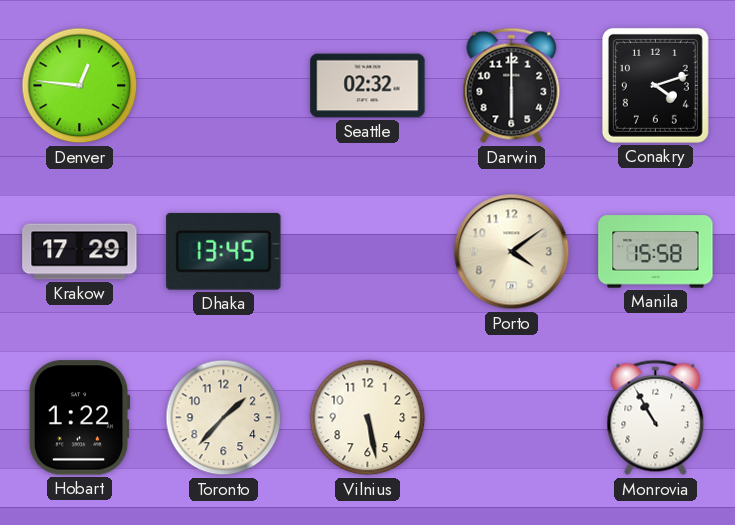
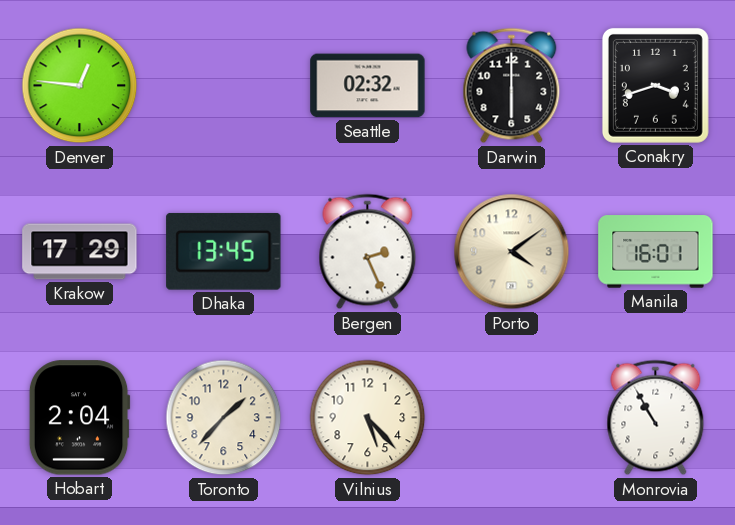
Conakry: 4:12 -> 3:42 (655, 85)
Bergen: none -> 2:26 (368, 252)
Manila: 15:58 -> 16:01 (656, 252)
Hobart: 1:22 -> 2:04 (79, 418)
Vilnius: 5:28 -> 5:23 (368, 418)
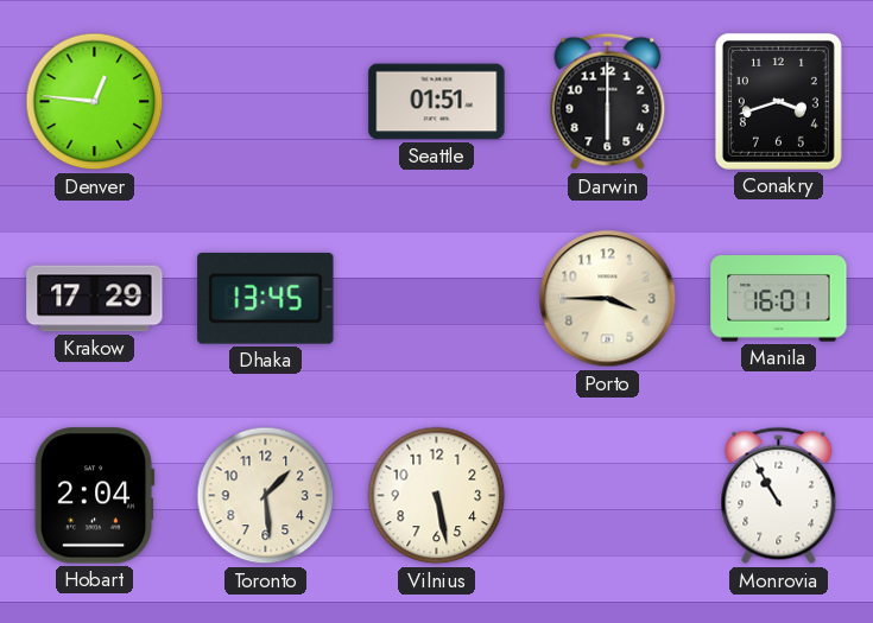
Seattle: 02:32 -> 01:51 (437, 102)
Bergen: 2:26 -> none (368, 252)
Porto: 4:09 -> 3:45 (608, 299)
Toronto: 1:37 -> 1:29 (266, 496)
Vilnius: 5:23 -> 5:28 (437, 496)
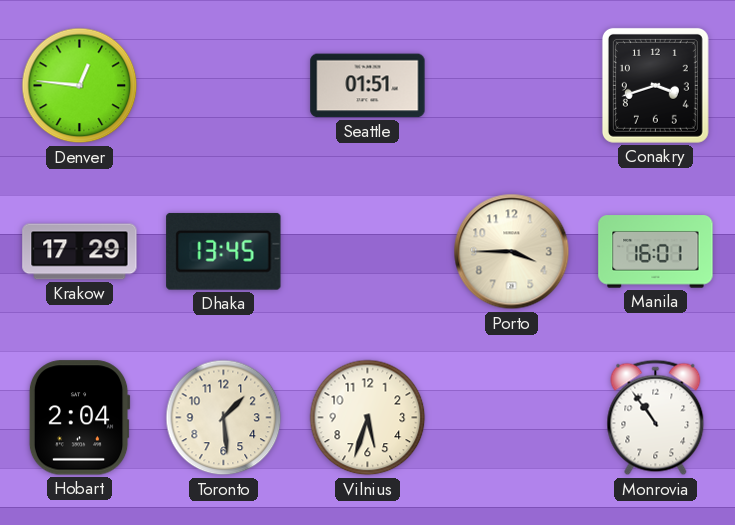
Darwin: 6:00 -> none (608, 102)
Vilnius: 5:28 -> 5:33 (368, 418)
Monrovia: 10:55 -> 10:54 (656, 418)
